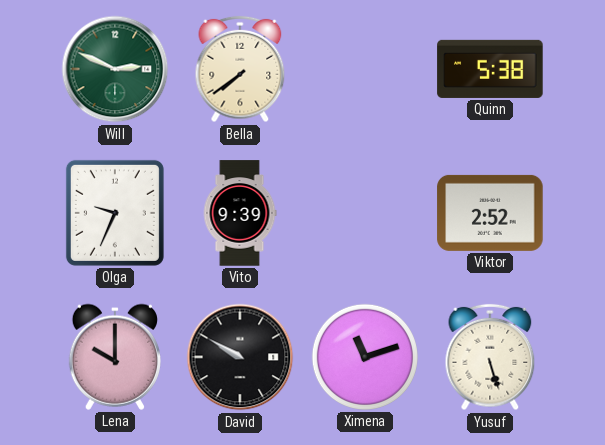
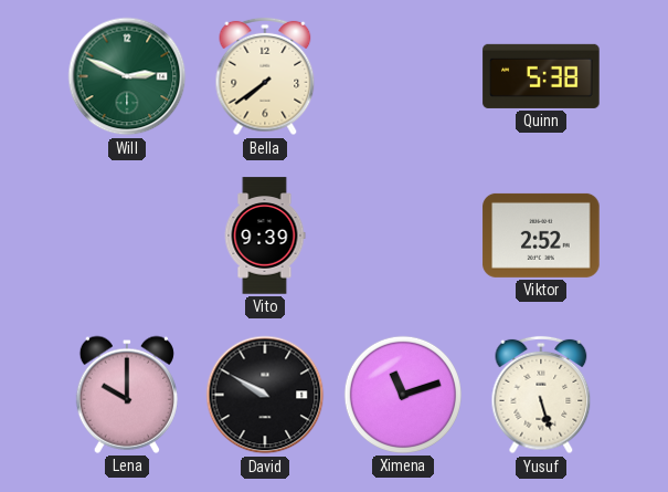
Olga: 9:34 -> none (115, 213)
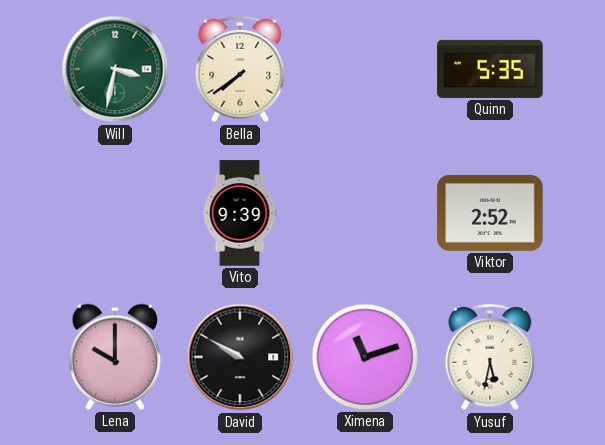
Will: 2:49 -> 3:32 (115, 69)
Quinn: 5:38 -> 5:35 (490, 69)
Yusuf: 5:27 -> 5:32 (490, 357)
